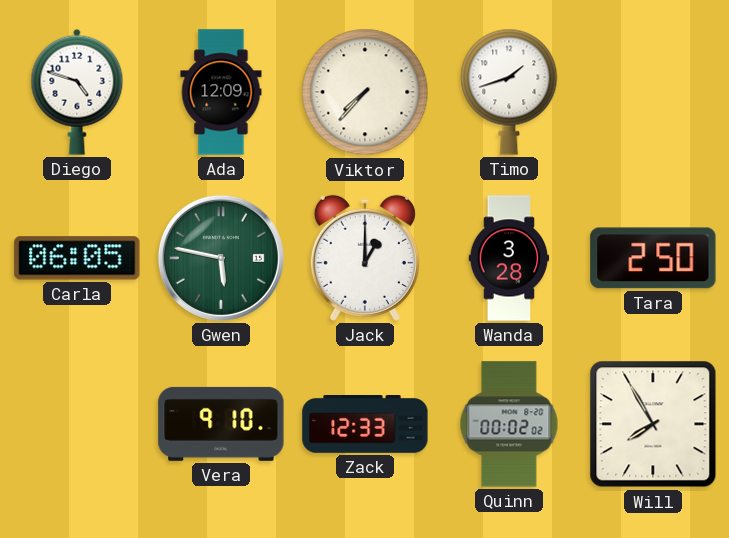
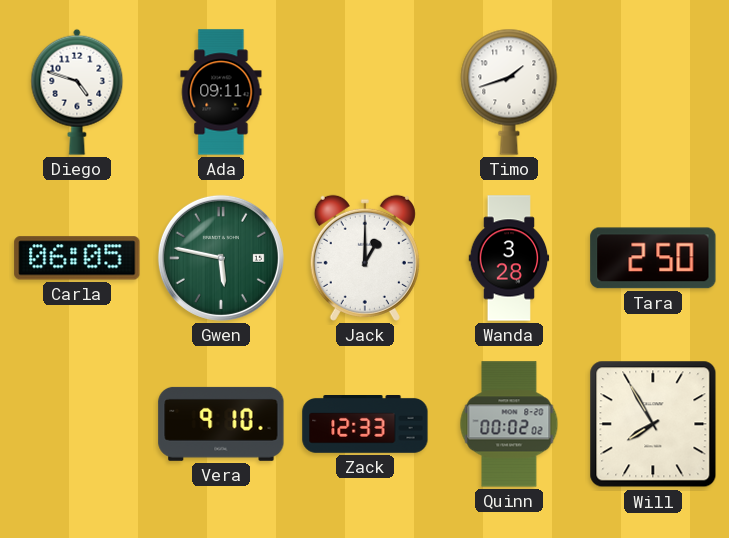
Ada: 12:09 -> 09:11 (221, 92)
Viktor: 7:37 -> none (365, 92)
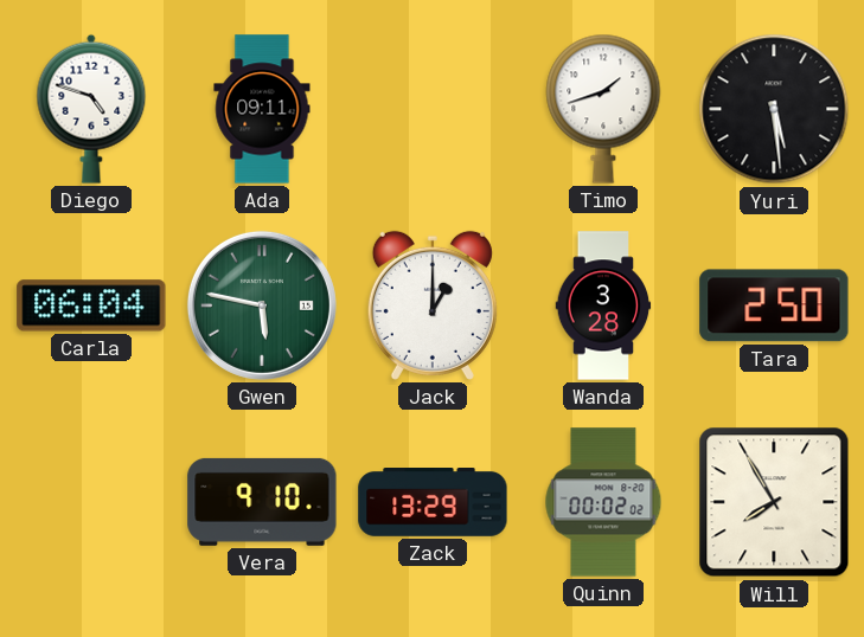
Yuri: none -> 5:29 (774, 109)
Carla: 06:05 -> 06:04 (91, 305)
Zack: 12:33 -> 13:29 (433, 503)
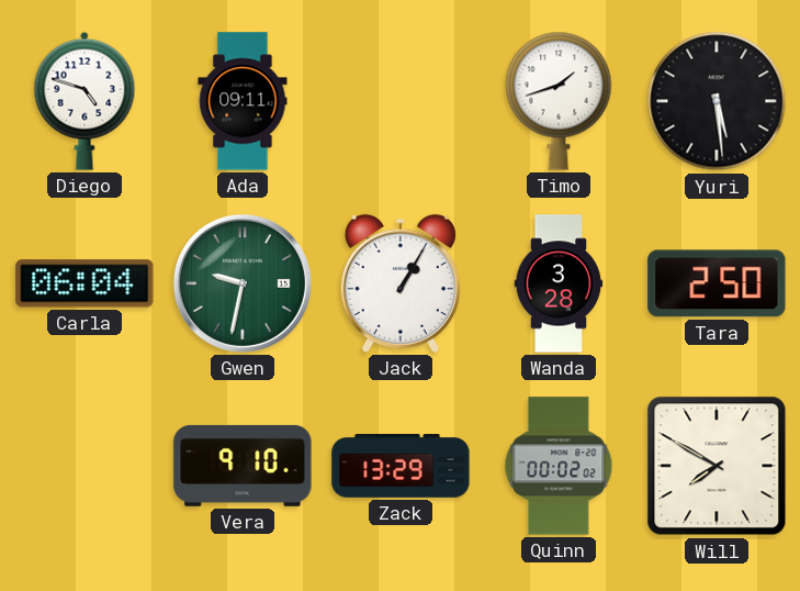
Gwen: 5:47 -> 9:32 (243, 283)
Jack: 1:00 -> 1:05 (401, 283)
Will: 7:55 -> 7:50 (717, 466)
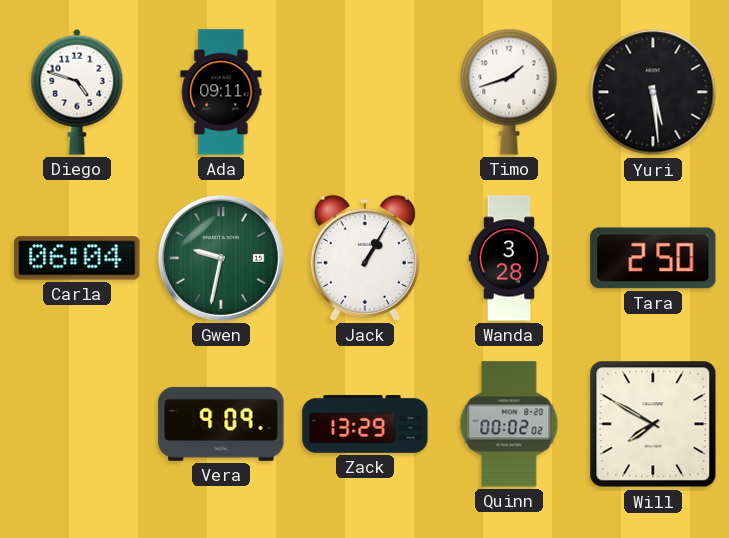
Vera: 9:10 -> 9:09 (221, 424)
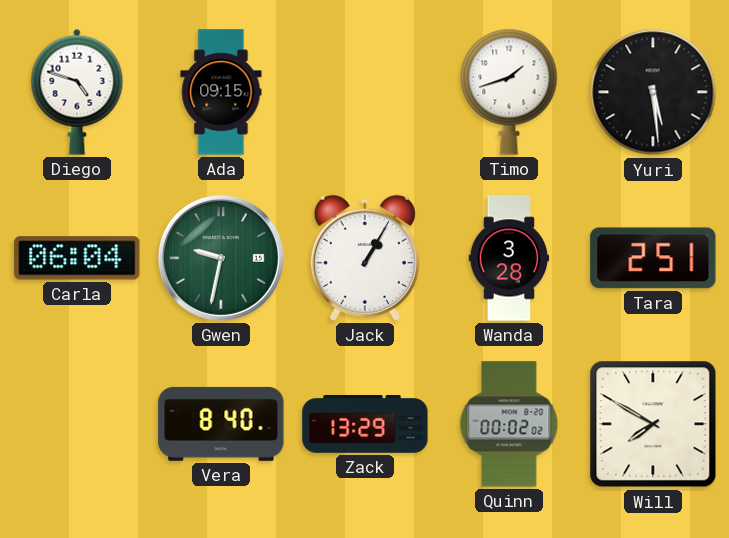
Ada: 09:11 -> 09:15 (221, 92)
Tara: 2:50 -> 2:51 (653, 258)
Vera: 9:09 -> 8:40 (221, 424)
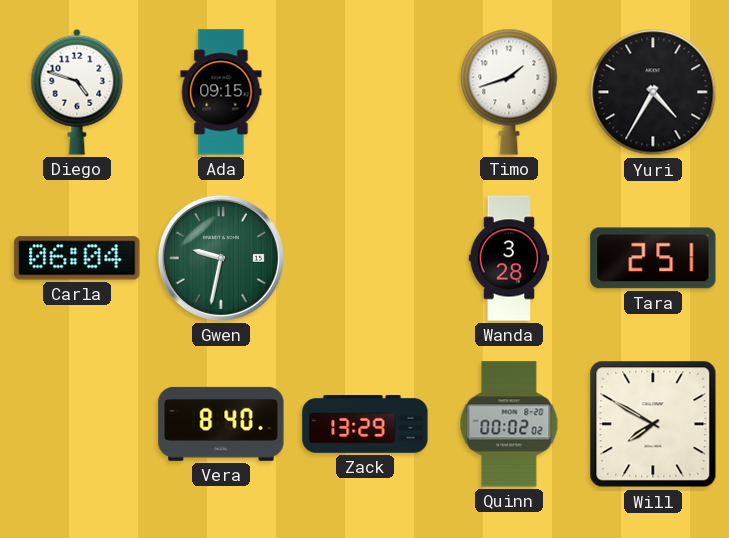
Yuri: 5:29 -> 4:35 (653, 92)
Jack: 1:05 -> none (365, 258)
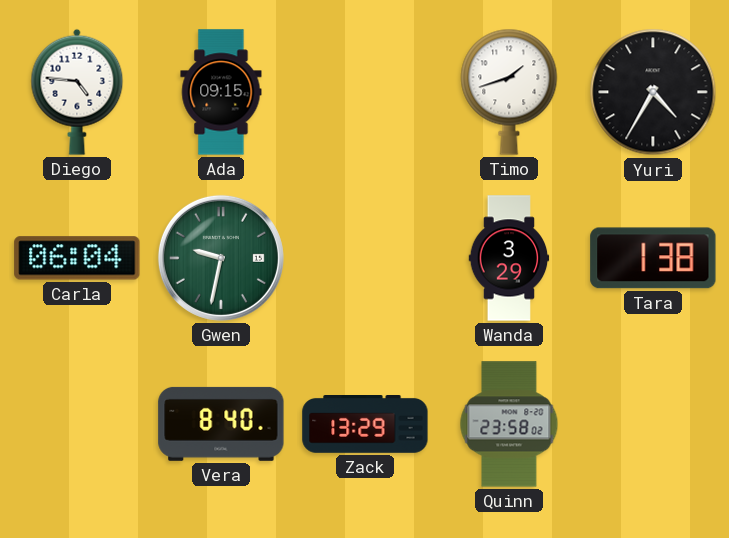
Diego: 4:48 -> 4:46 (77, 92)
Wanda: 3:28 -> 3:29 (509, 258)
Tara: 2:51 -> 1:38 (653, 258)
Quinn: 00:02 -> 23:58 (509, 424)
Will: 7:50 -> none (653, 424)
